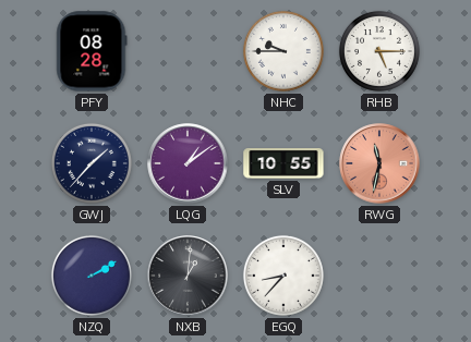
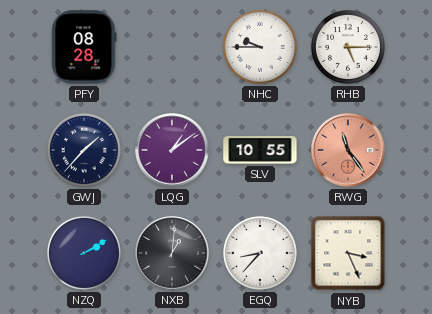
RWG: 11:32 -> 11:24 (348, 150)
NYB: none -> 3:26 (348, 253)
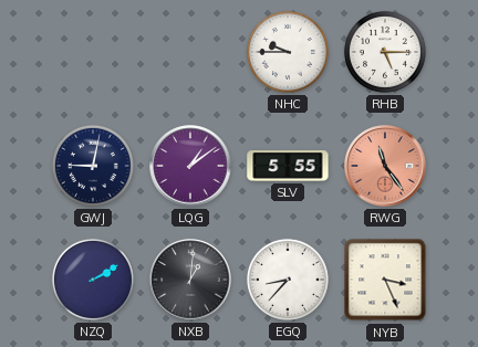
PFY: 08:28 -> none (84, 47)
GWJ: 1:37 -> 9:02 (93, 166)
SLV: 10:55 -> 5:55 (288, 167)
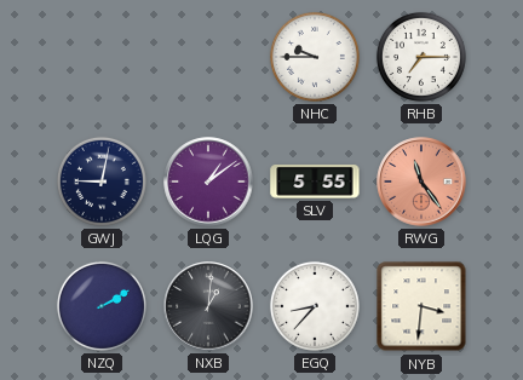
RHB: 5:15 -> 7:15 (421, 57)
NYB: 3:26 -> 3:31 (421, 306)
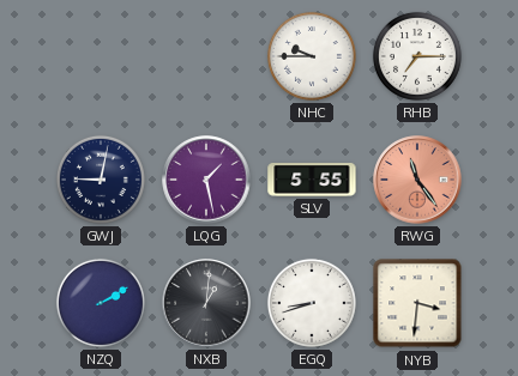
LQG: 1:09 -> 1:28 (206, 180)
EGQ: 8:37 -> 8:42 (312, 303)
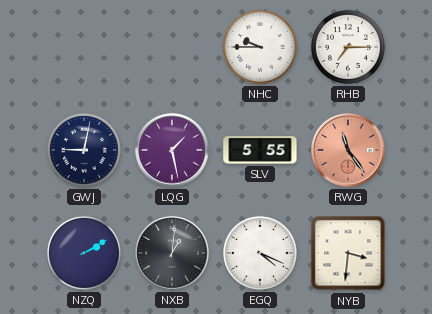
EGQ: 8:42 -> 4:19 (260, 253)
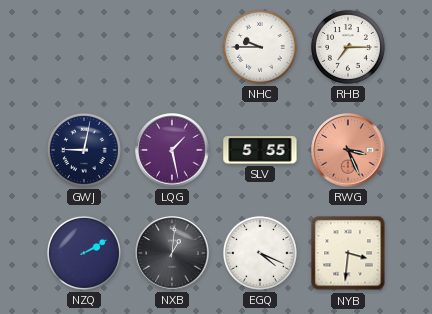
RWG: 11:24 -> 3:26 (348, 150)
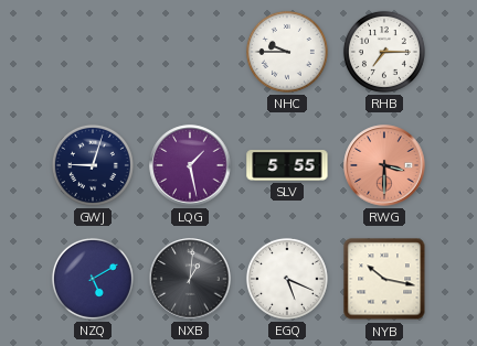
GWJ: 9:02 -> 9:03 (93, 165)
RWG: 3:26 -> 3:30 (384, 165)
NZQ: 2:10 -> 5:10 (93, 279)
EGQ: 4:19 -> 5:19 (287, 279)
NYB: 3:31 -> 10:17 (384, 279)
